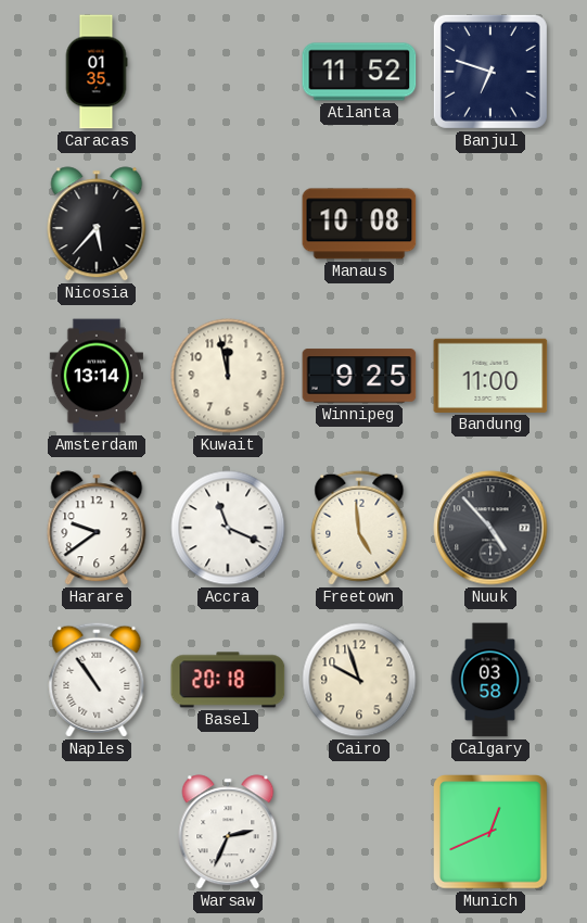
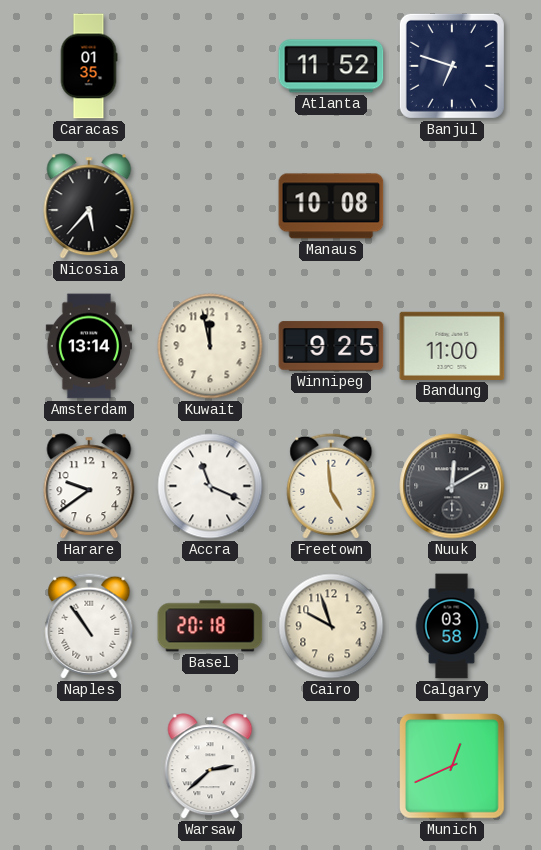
Nuuk: 4:53 -> 12:10 (452, 486)
Warsaw: 2:34 -> 2:38 (210, 766)
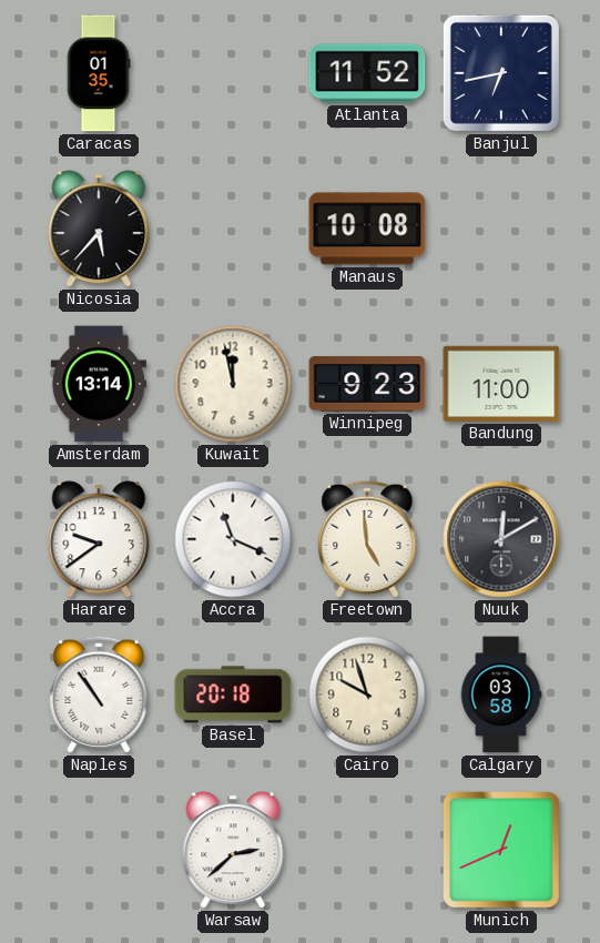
Banjul: 6:48 -> 6:43 (501, 73)
Winnipeg: 9:25 -> 9:23 (367, 384)
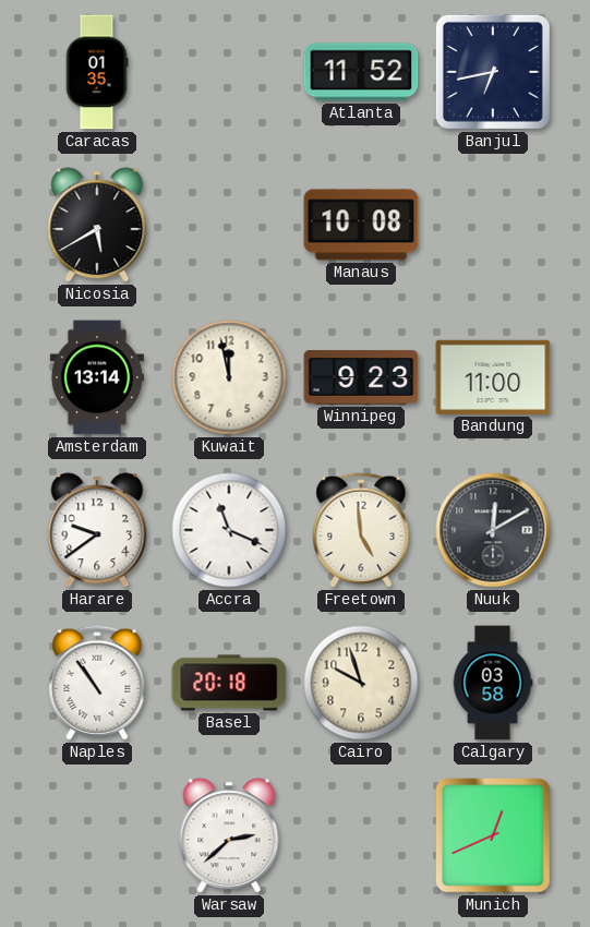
Nicosia: 5:37 -> 5:40 (97, 225)
